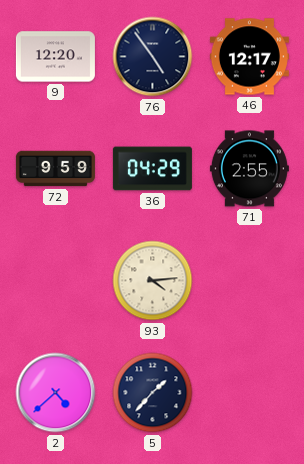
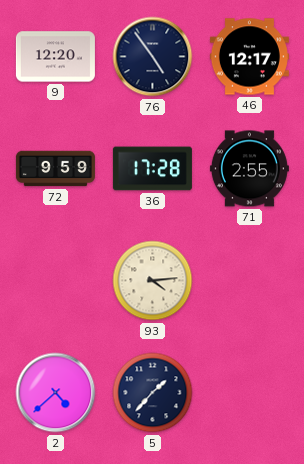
36: 04:29 -> 17:28 (152, 169)
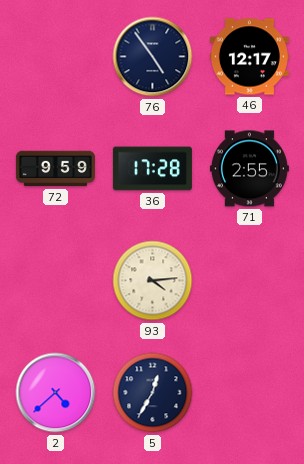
9: 12:20 -> none (55, 57)
5: 1:37 -> 12:35 (153, 393)
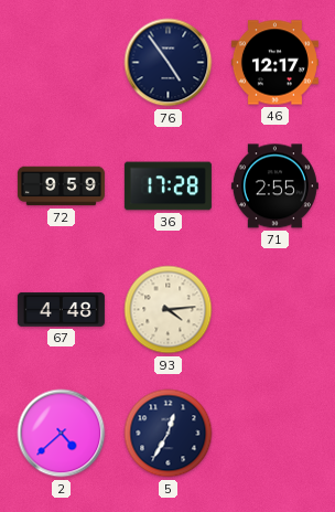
67: none -> 4:48 (61, 309)
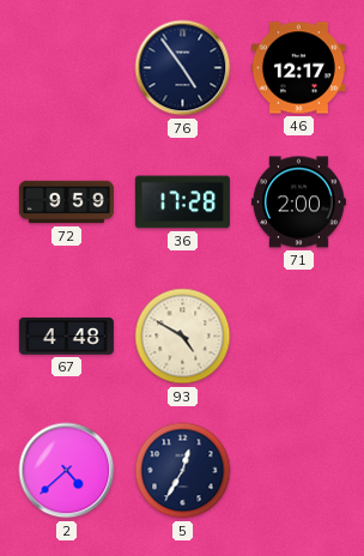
71: 2:55 -> 2:00 (298, 203)
93: 4:14 -> 4:50 (183, 337)
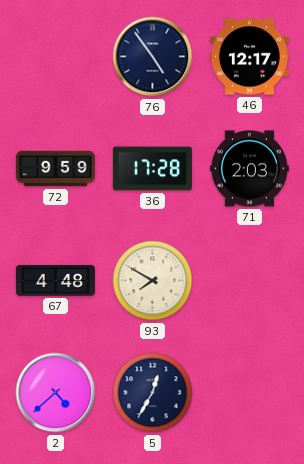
71: 2:00 -> 2:03 (249, 169)
93: 4:50 -> 7:50 (153, 281)
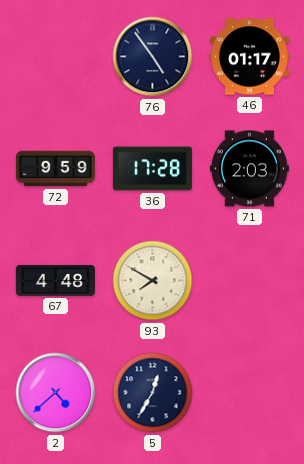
46: 12:17 -> 01:17 (249, 57)
